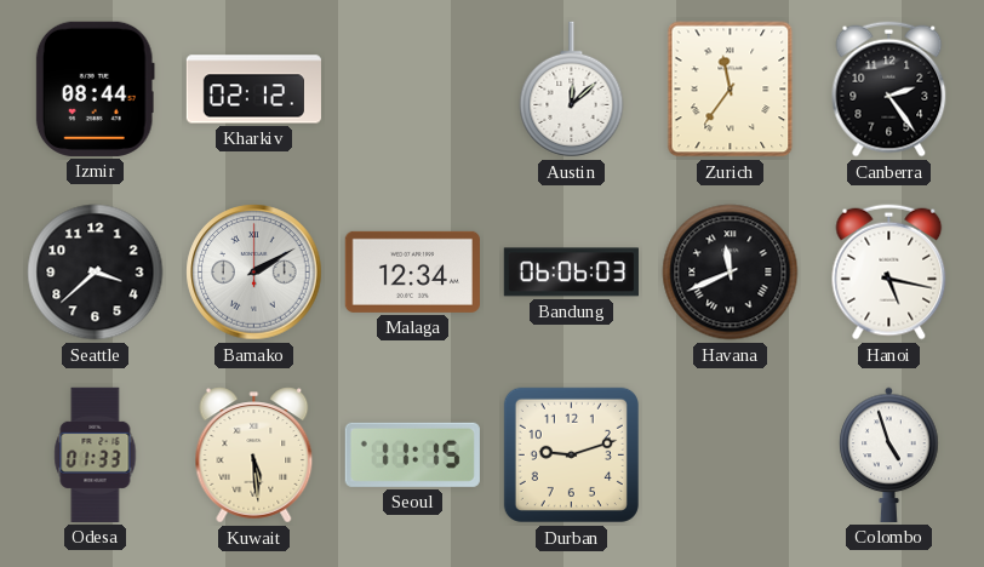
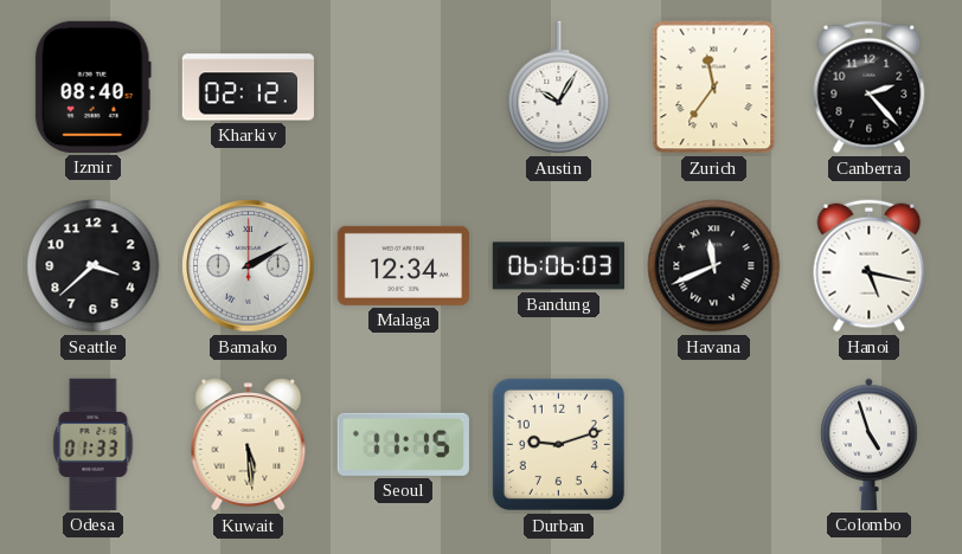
Izmir: 08:44 -> 08:40 (92, 86)
Austin: 12:08 -> 10:05 (559, 88)
Canberra: 2:24 -> 2:23 (870, 88)
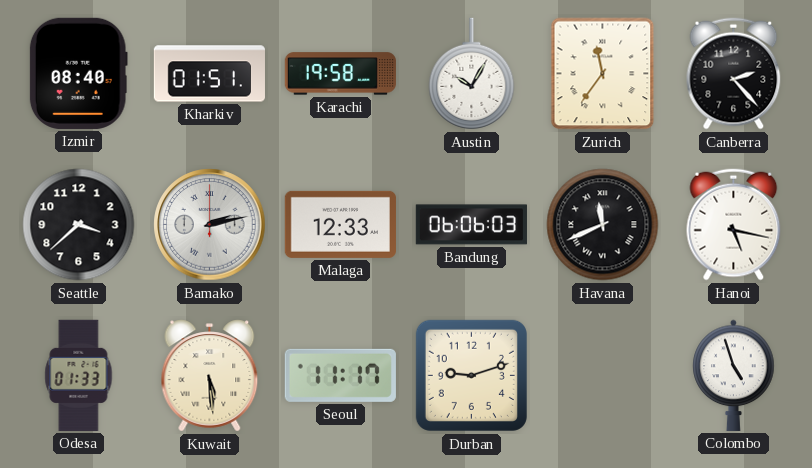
Kharkiv: 02:12 -> 01:51 (209, 74)
Karachi: none -> 19:58 (340, 74)
Bamako: 2:10 -> 2:13 (210, 225)
Malaga: 12:34 -> 12:33 (340, 224)
Seoul: 11:15 -> 11:17 (340, 375)
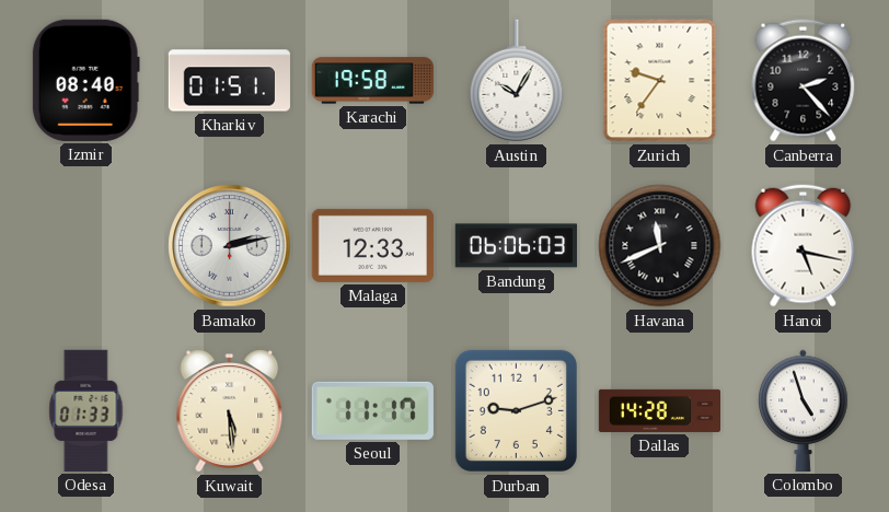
Zurich: 11:36 -> 9:36 (660, 81)
Seattle: 3:38 -> none (79, 225)
Dallas: none -> 14:28 (659, 410)
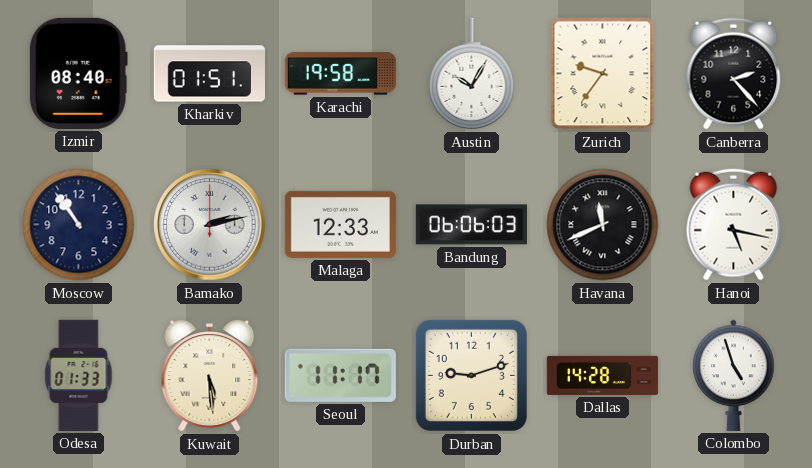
Moscow: none -> 10:54 (79, 225)
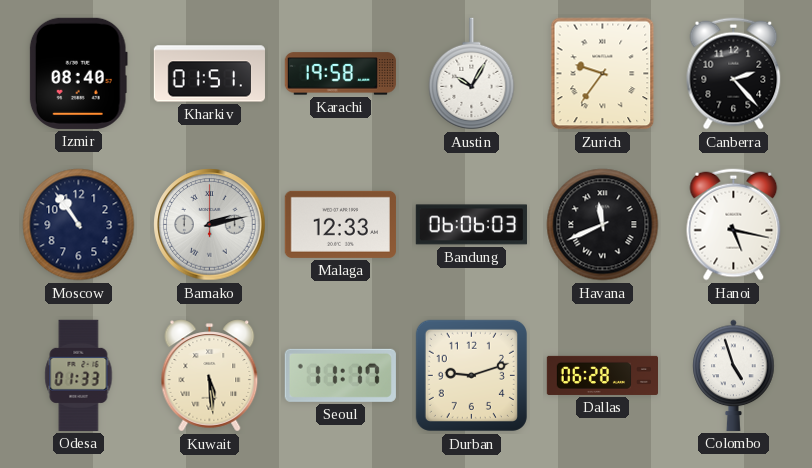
Dallas: 14:28 -> 06:28 (602, 375)
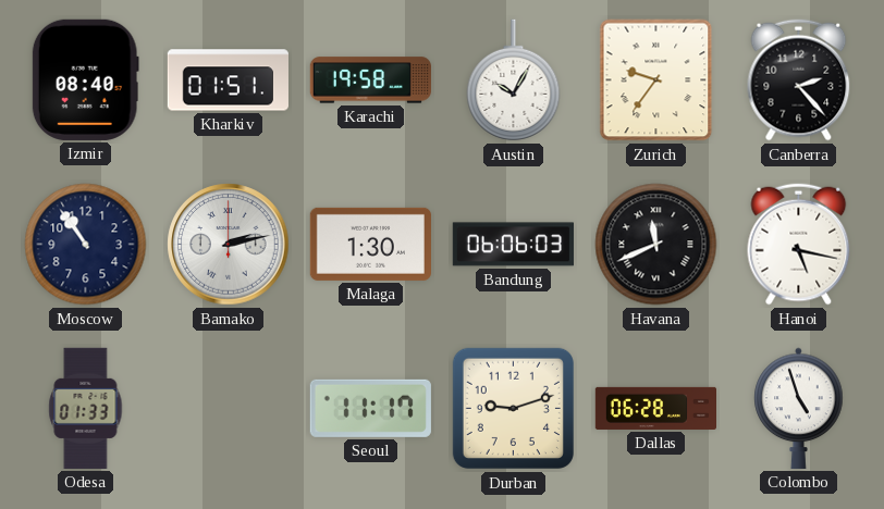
Malaga: 12:33 -> 1:30 (370, 244)
Kuwait: 5:29 -> none (210, 376)
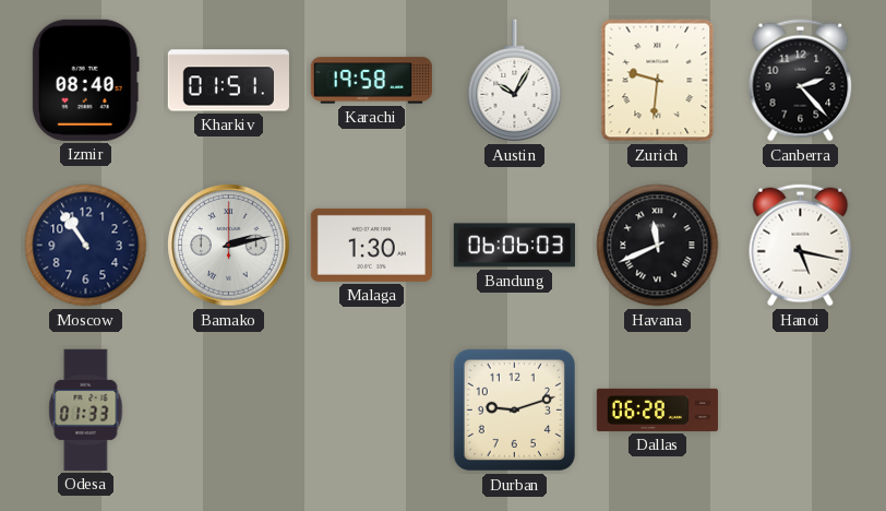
Zurich: 9:36 -> 9:31 (658, 81)
Seoul: 11:17 -> none (370, 408)
Colombo: 4:57 -> none (799, 408)
